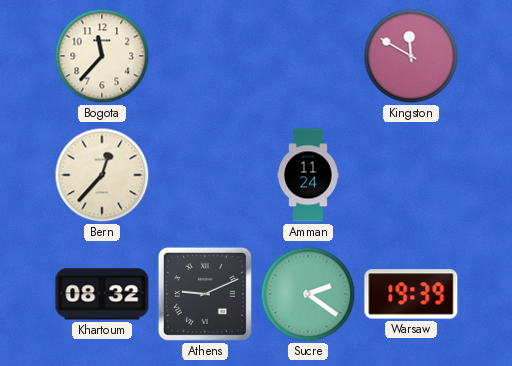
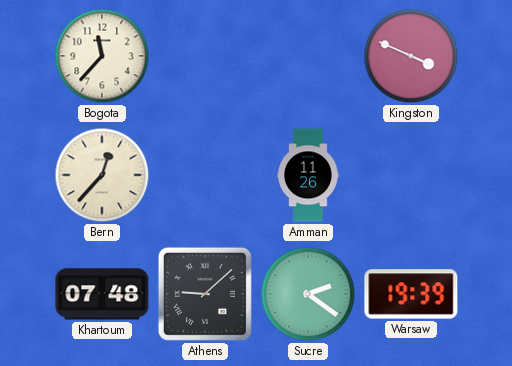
Kingston: 11:50 -> 3:49 (411, 56)
Amman: 11:24 -> 11:26 (308, 175)
Khartoum: 08:32 -> 07:48 (102, 294)
Athens: 9:11 -> 9:08 (205, 294)
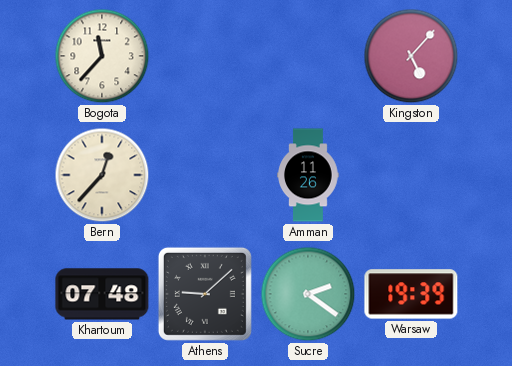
Kingston: 3:49 -> 5:07 (411, 56)
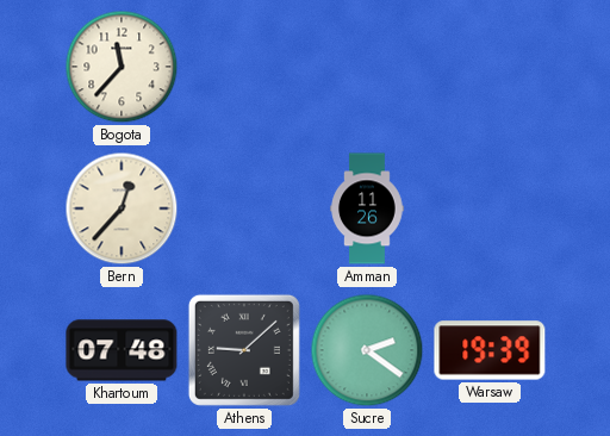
Kingston: 5:07 -> none (411, 56)
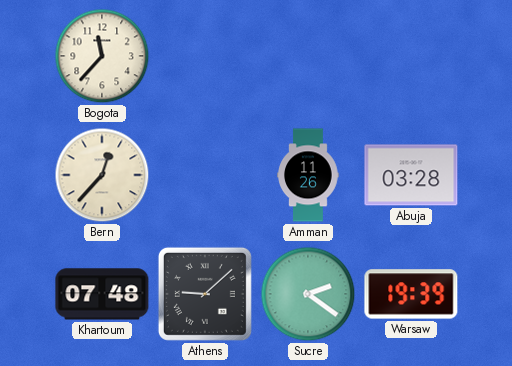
Abuja: none -> 03:28 (411, 175)
